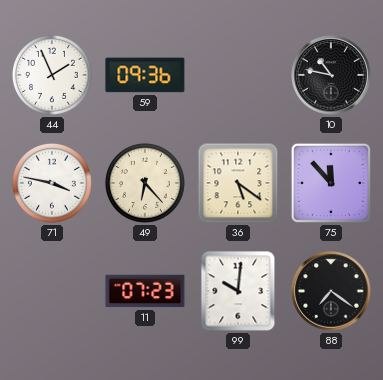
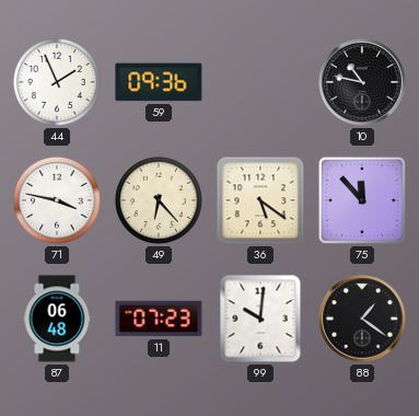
87: none -> 06:48 (57, 319)
88: 7:21 -> 1:21 (362, 319)
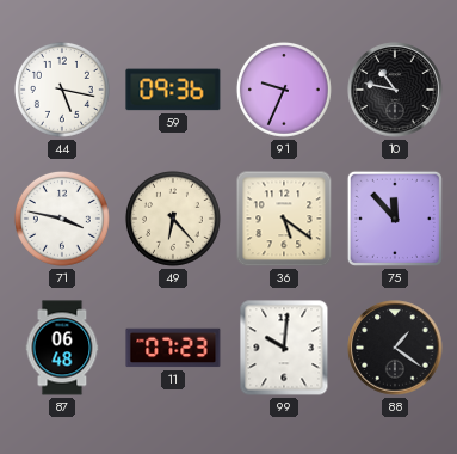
44: 1:56 -> 5:17 (62, 90)
91: none -> 9:34 (284, 90)
